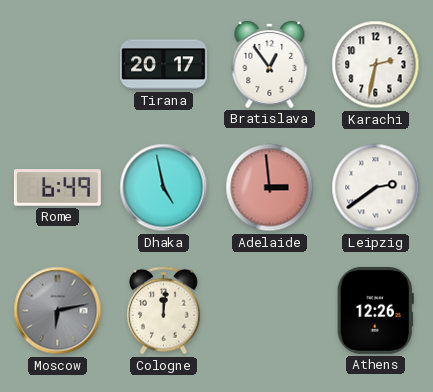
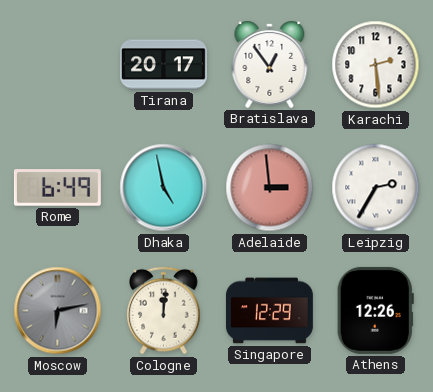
Karachi: 2:32 -> 2:29 (376, 65)
Leipzig: 2:39 -> 2:35 (376, 188)
Singapore: none -> 12:29 (269, 311)
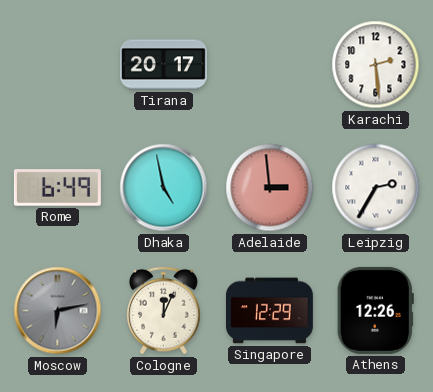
Bratislava: 12:54 -> none (270, 64)
Cologne: 12:01 -> 12:04 (164, 311)
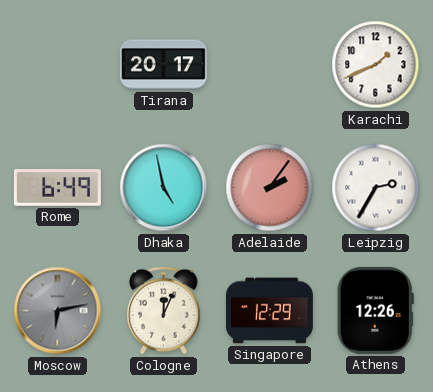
Karachi: 2:29 -> 1:41 (376, 65)
Adelaide: 2:59 -> 2:06 (270, 188)
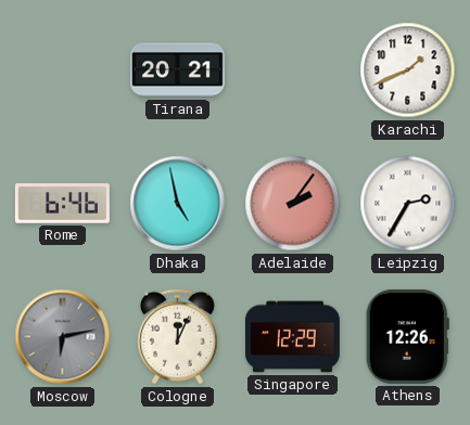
Tirana: 20:17 -> 20:21 (177, 70)
Rome: 6:49 -> 6:46 (62, 204)
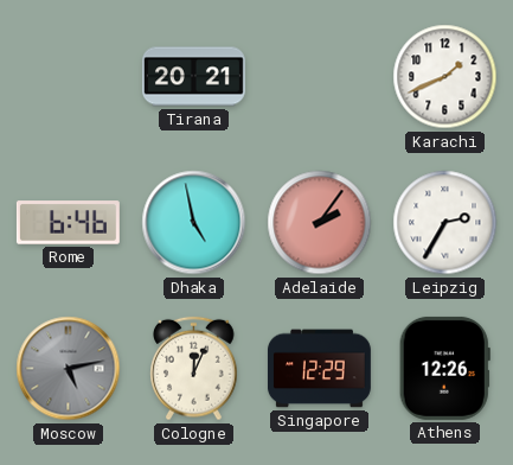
Moscow: 6:13 -> 5:13 (69, 369)
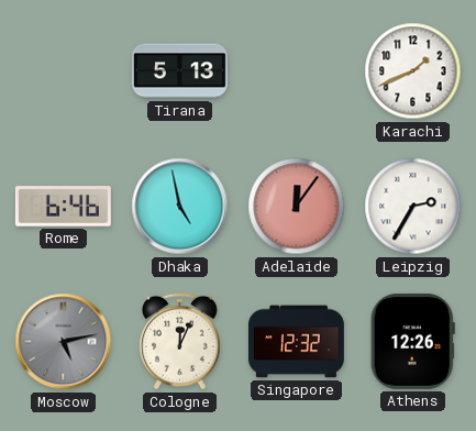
Tirana: 20:21 -> 5:13 (179, 71)
Adelaide: 2:06 -> 12:06 (297, 207)
Singapore: 12:29 -> 12:32 (296, 342)
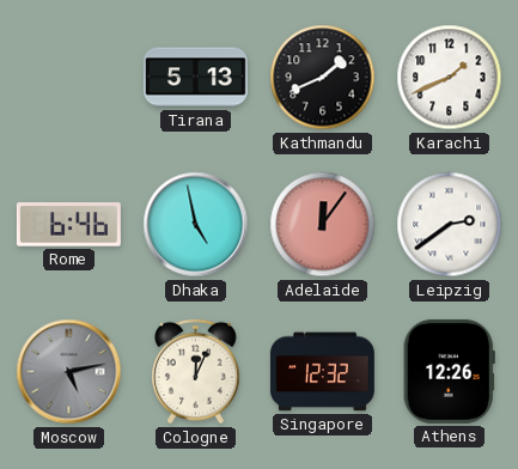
Kathmandu: none -> 1:41 (323, 78)
Leipzig: 2:35 -> 2:39 (450, 225)
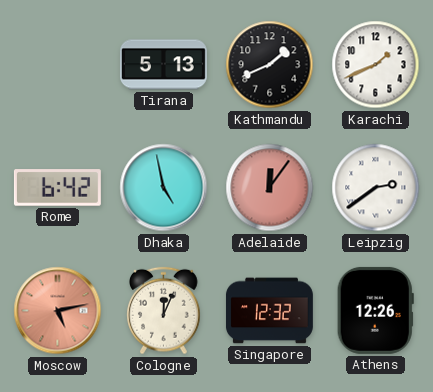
Rome: 6:46 -> 6:42 (57, 188)
Moscow dial: grey -> salmon (58, 311)
